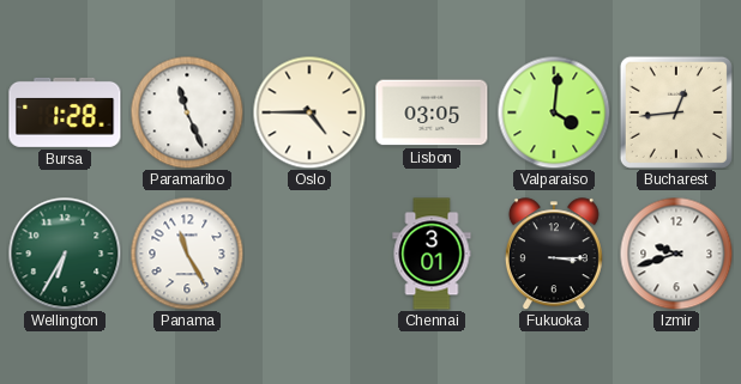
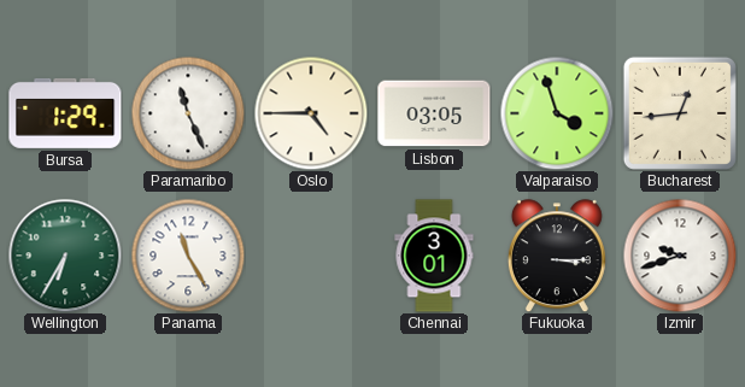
Bursa: 1:28 -> 1:29 (65, 113)
Valparaiso: 4:01 -> 3:57 (557, 113)
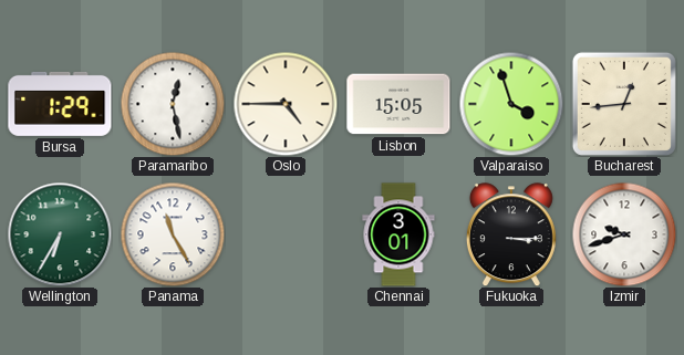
Paramaribo: 11:26 -> 12:28 (173, 104)
Lisbon: 03:05 -> 15:05 (398, 104)
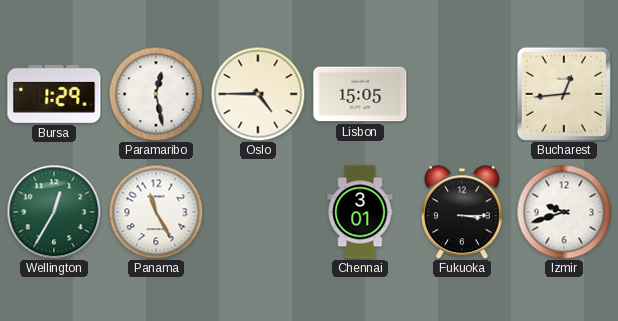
Valparaiso: 3:57 -> none (511, 104)
Wellington: 6:35 -> 12:35 (54, 212)
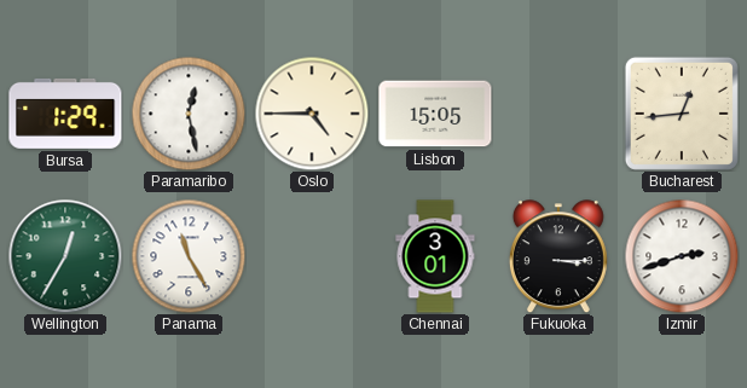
Izmir: 9:42 -> 2:42 (682, 256)
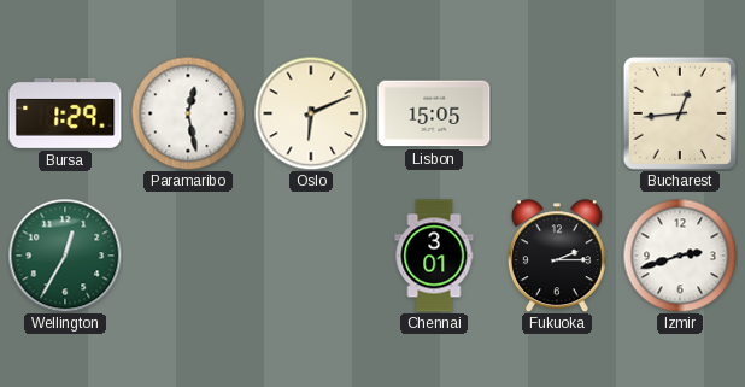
Oslo: 4:45 -> 6:11 (311, 113)
Panama: 11:25 -> none (189, 256)
Fukuoka: 3:15 -> 2:15 (557, 256)
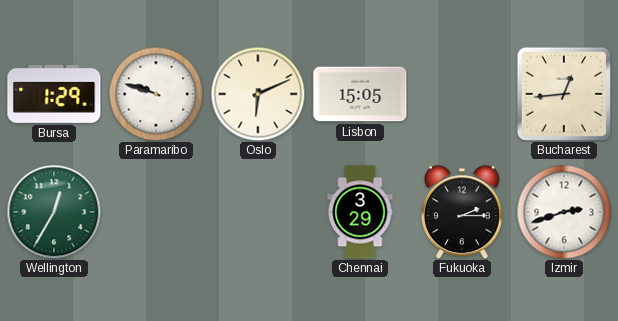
Paramaribo: 12:28 -> 9:48 (156, 94)
Chennai: 3:01 -> 3:29 (360, 212)
